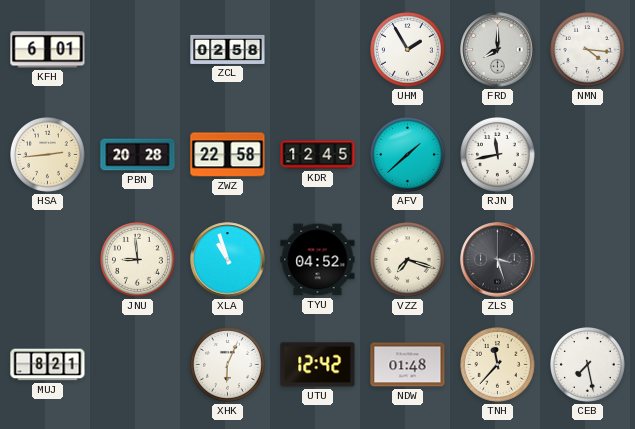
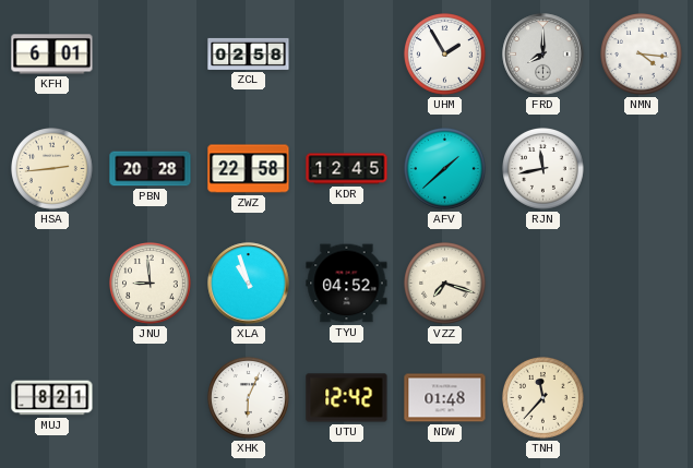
ZLS: 3:27 -> none (498, 260)
CEB: 7:28 -> none (588, 365)
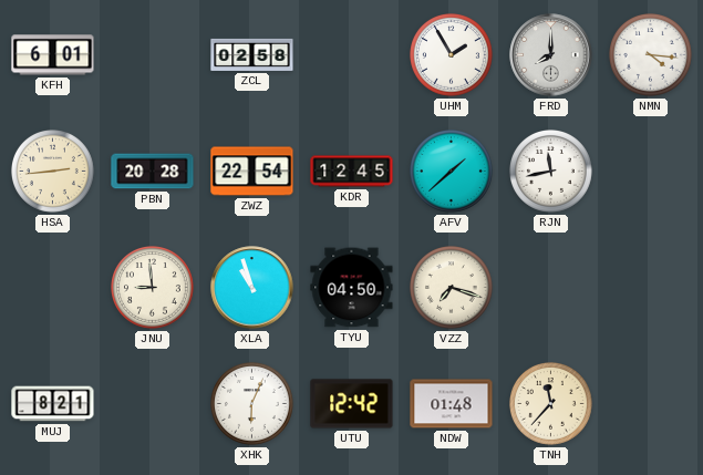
ZWZ: 22:58 -> 22:54 (252, 172)
TYU: 04:52 -> 04:50 (352, 288)
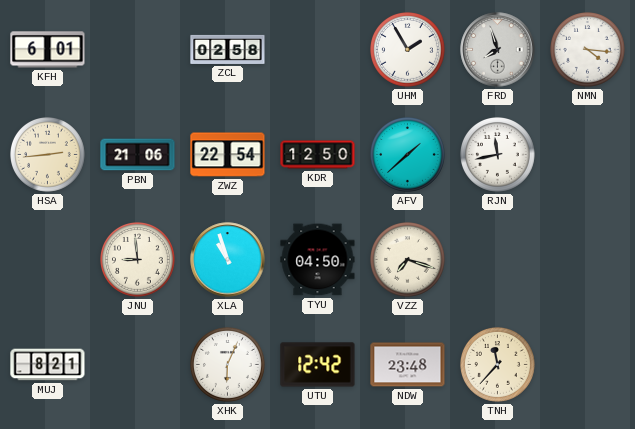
FRD: 8:00 -> 7:57 (498, 50)
PBN: 20:28 -> 21:06 (138, 155)
KDR: 12:45 -> 12:50 (318, 155)
NDW: 01:48 -> 23:48 (408, 365)
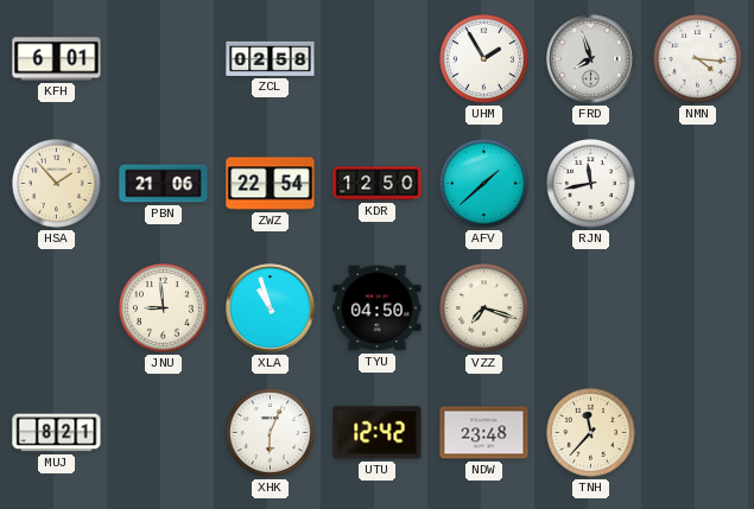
HSA: 2:44 -> 1:53 (57, 184)
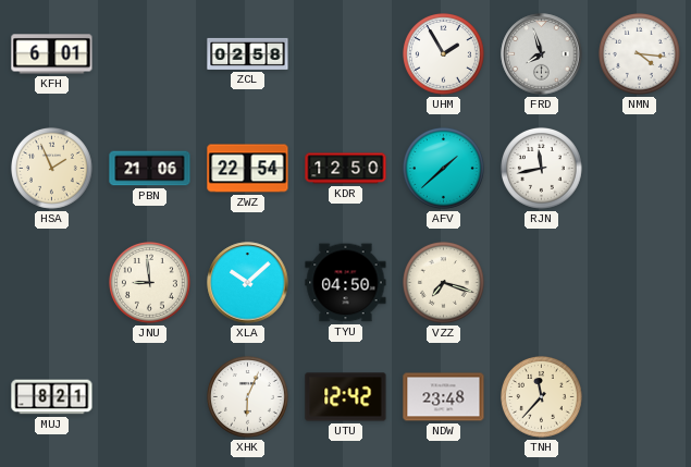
HSA: 1:53 -> 1:56 (52, 169)
XLA: 10:57 -> 10:08 (248, 283)
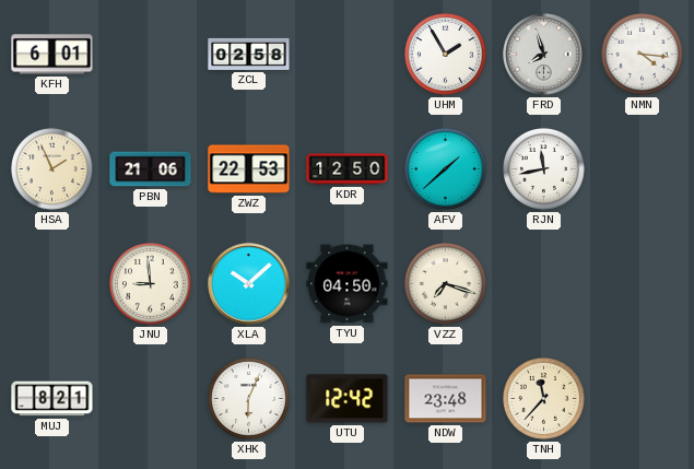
ZWZ: 22:54 -> 22:53 (249, 169)
